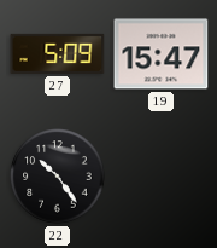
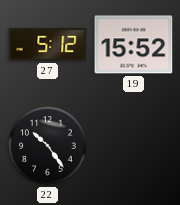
27: 5:09 -> 5:12 (48, 44)
19: 15:47 -> 15:52 (134, 45)
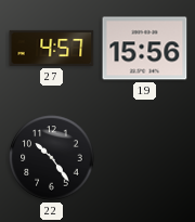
27: 5:12 -> 4:57 (52, 48)
19: 15:52 -> 15:56 (145, 49)
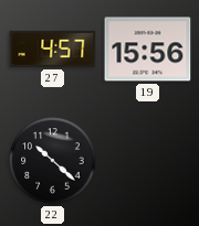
22: 10:24 -> 10:22 (53, 161)
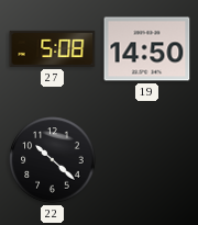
27: 4:57 -> 5:08 (53, 48)
19: 15:56 -> 14:50 (147, 49)
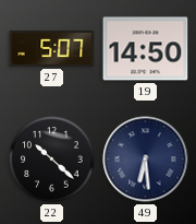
27: 5:08 -> 5:07 (52, 48)
49: none -> 6:29 (146, 160)
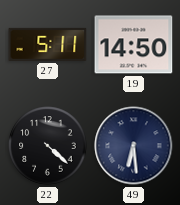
27: 5:07 -> 5:11 (48, 44)
22: 10:22 -> 4:22 (48, 146)
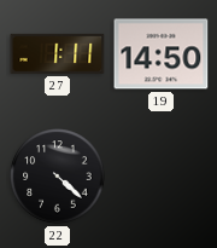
27: 5:11 -> 1:11 (58, 53)
49: 6:29 -> none (134, 146)
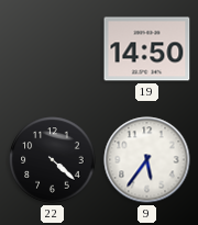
27: 1:11 -> none (58, 53)
9: none -> 5:36 (147, 160)
